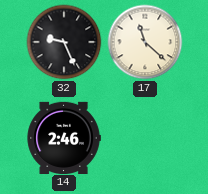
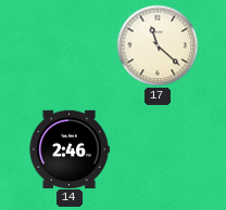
32: 9:26 -> none (64, 42)
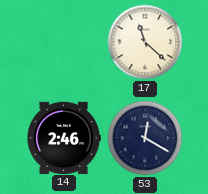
53: none -> 12:20 (145, 138)
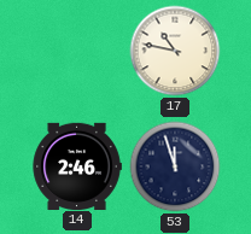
17: 11:22 -> 10:47 (175, 51)
53: 12:20 -> 11:57 (175, 166)
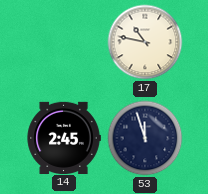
14: 2:46 -> 2:45 (64, 137)
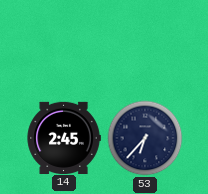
17: 10:47 -> none (145, 42)
53: 11:57 -> 6:37 (145, 138)
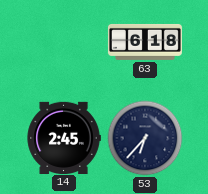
63: none -> 6:18 (145, 42)
